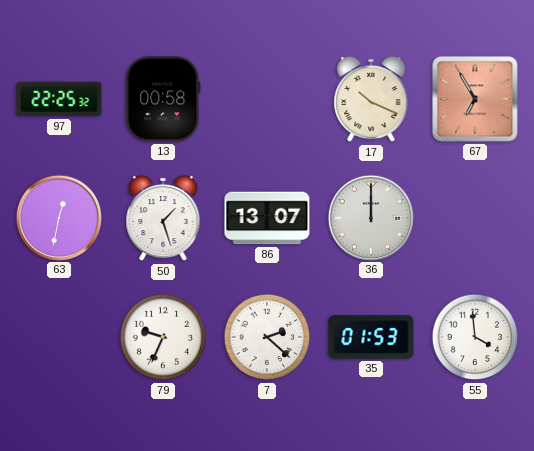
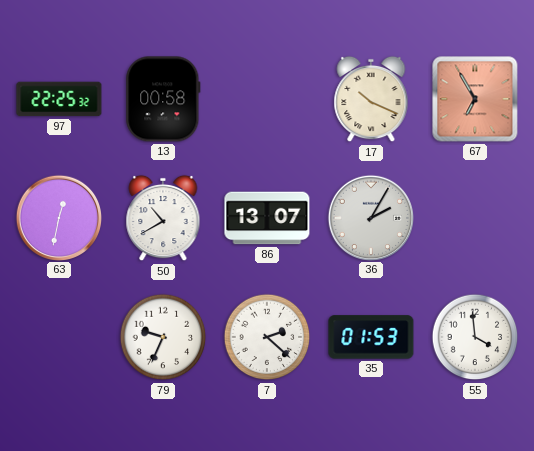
50: 1:27 -> 10:40 (163, 218)
36: 12:00 -> 2:05 (370, 217)
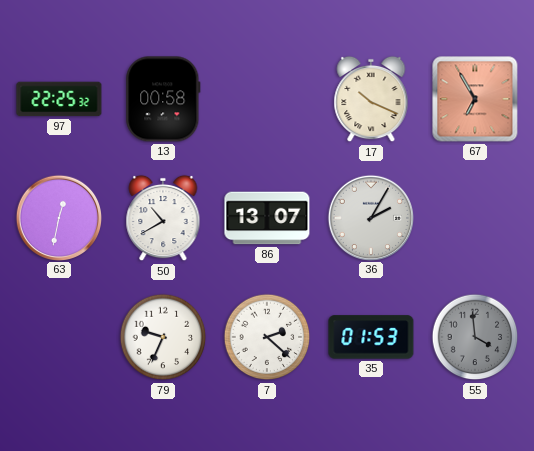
55 dial: white -> grey (475, 337)
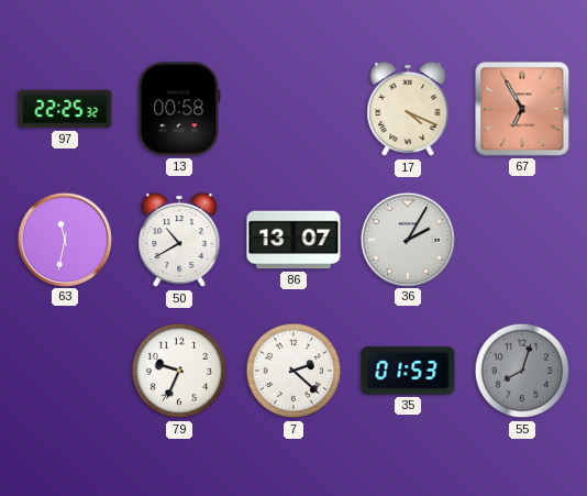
17: 10:19 -> 4:19 (408, 109)
63: 12:32 -> 11:32 (64, 239)
55: 3:59 -> 8:03 (522, 371)
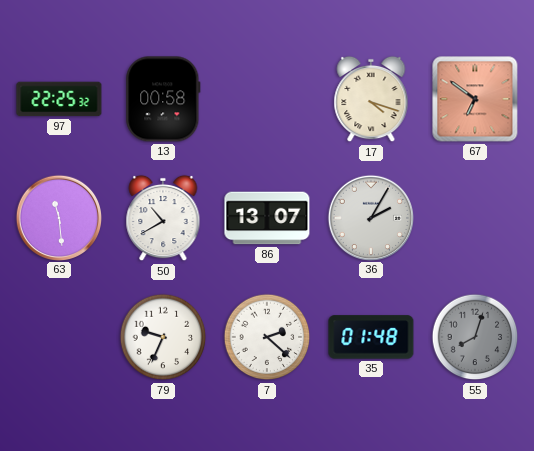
17: 4:19 -> 4:18 (371, 99)
67: 6:55 -> 6:51 (475, 99)
63: 11:32 -> 11:29 (58, 217)
35: 01:53 -> 01:48 (371, 337)
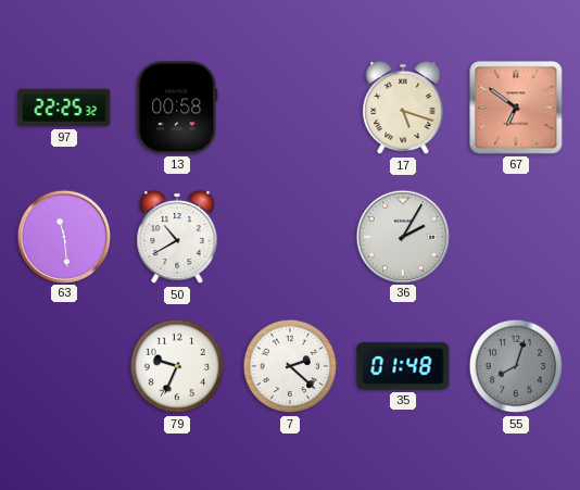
17: 4:18 -> 5:18 (403, 108)
86: 13:07 -> none (267, 218)
